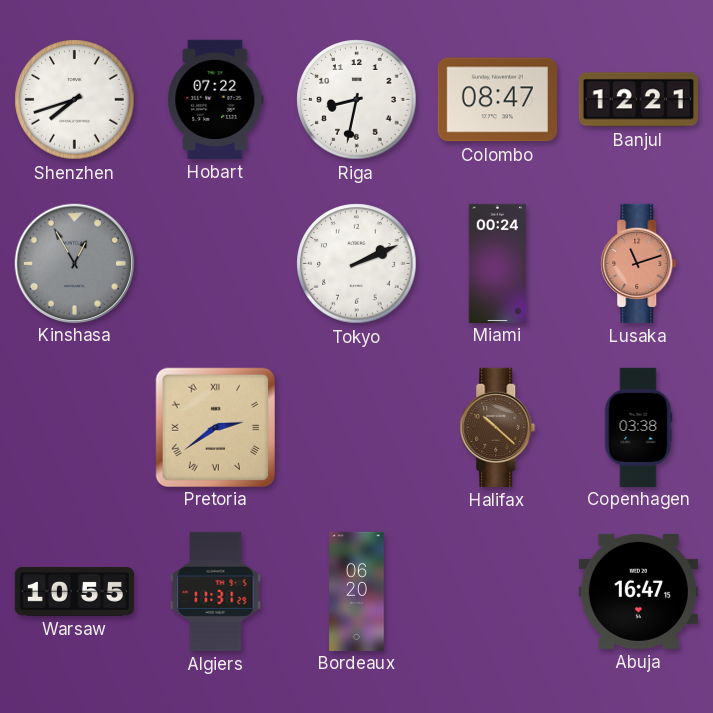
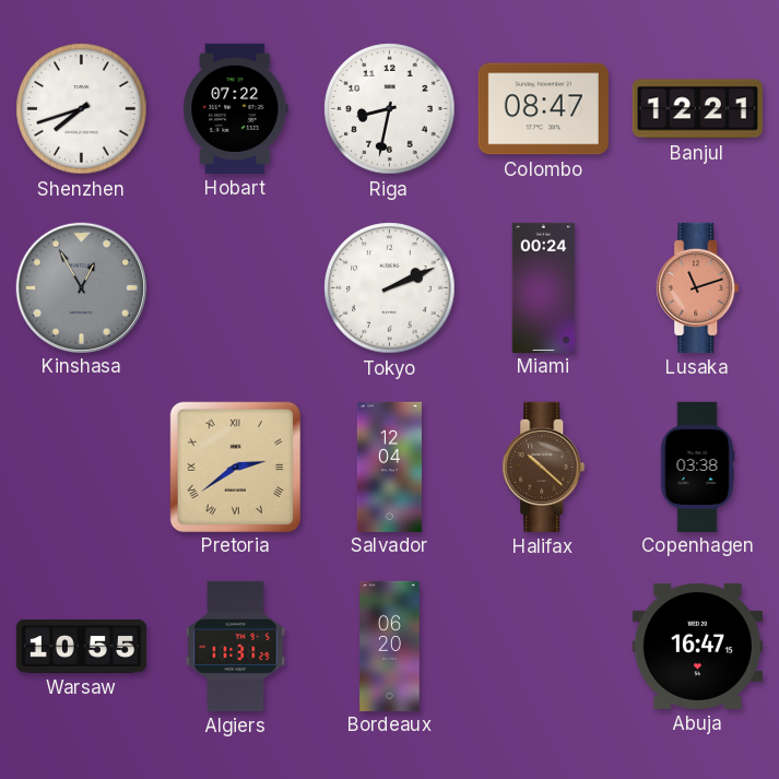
Salvador: none -> 12:04 (389, 467)
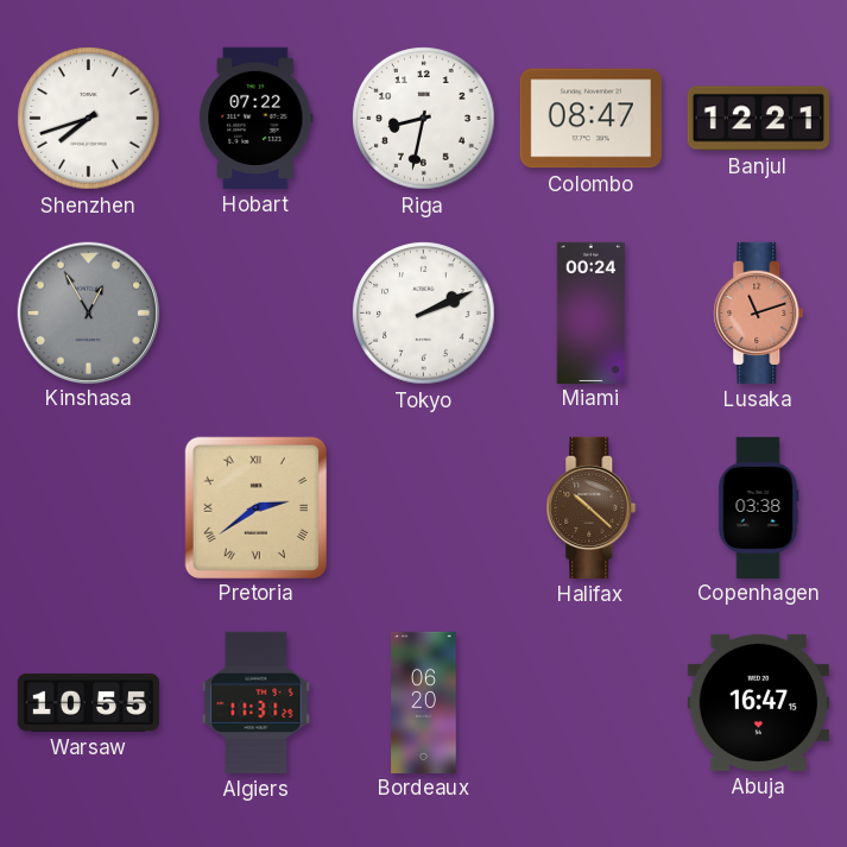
Salvador: 12:04 -> none (389, 467)
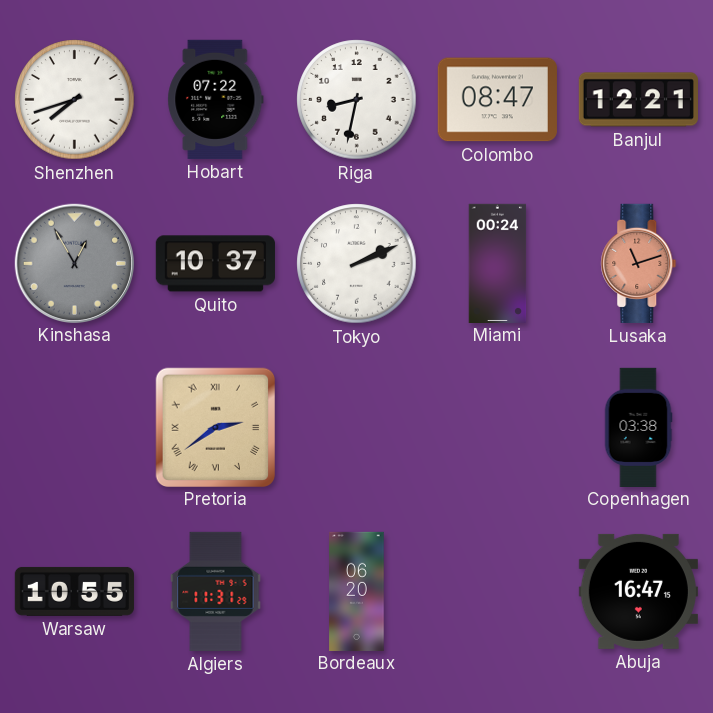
Quito: none -> 10:37 (215, 264)
Halifax: 10:22 -> none (592, 507)
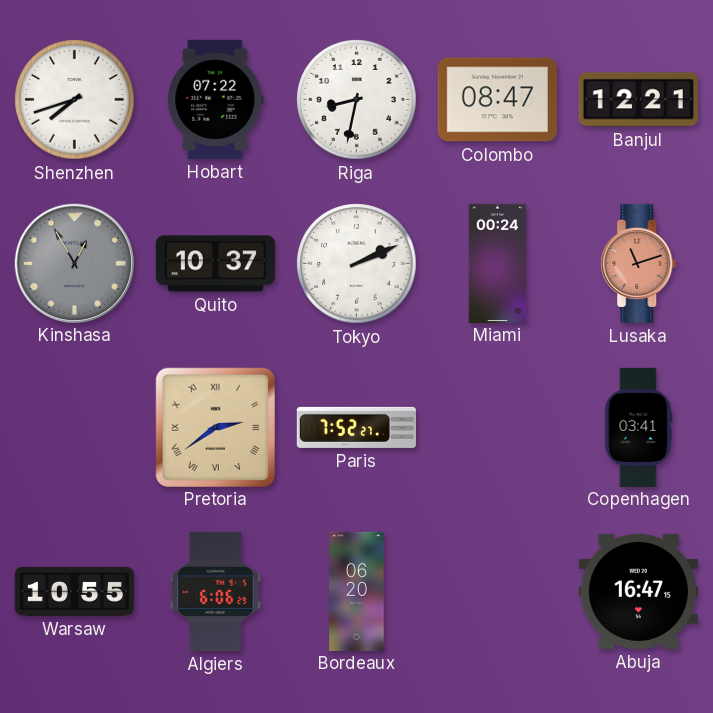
Paris: none -> 7:52 (356, 427)
Copenhagen: 03:38 -> 03:41 (638, 427)
Algiers: 11:31 -> 6:06 (216, 591)
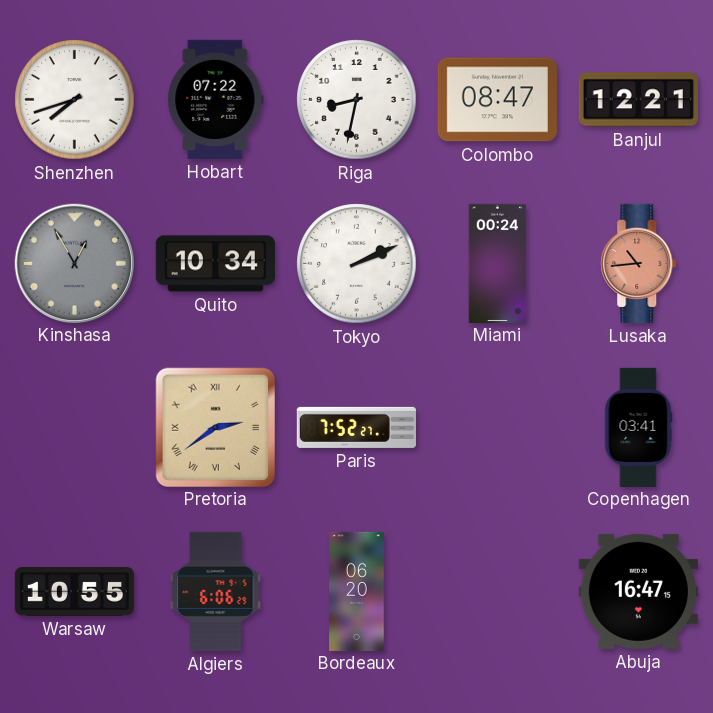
Quito: 10:37 -> 10:34 (215, 264)
Lusaka: 11:12 -> 10:44 (639, 263)
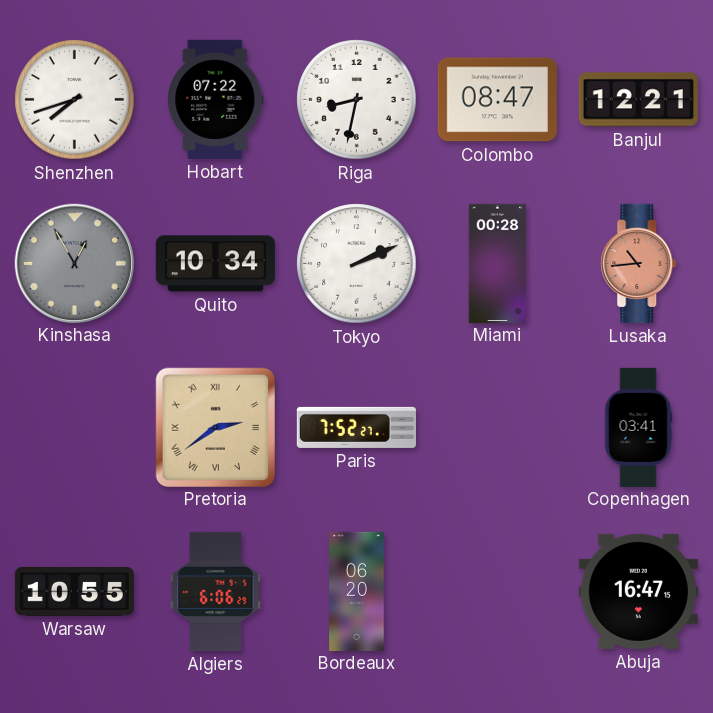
Miami: 00:24 -> 00:28 (498, 263)
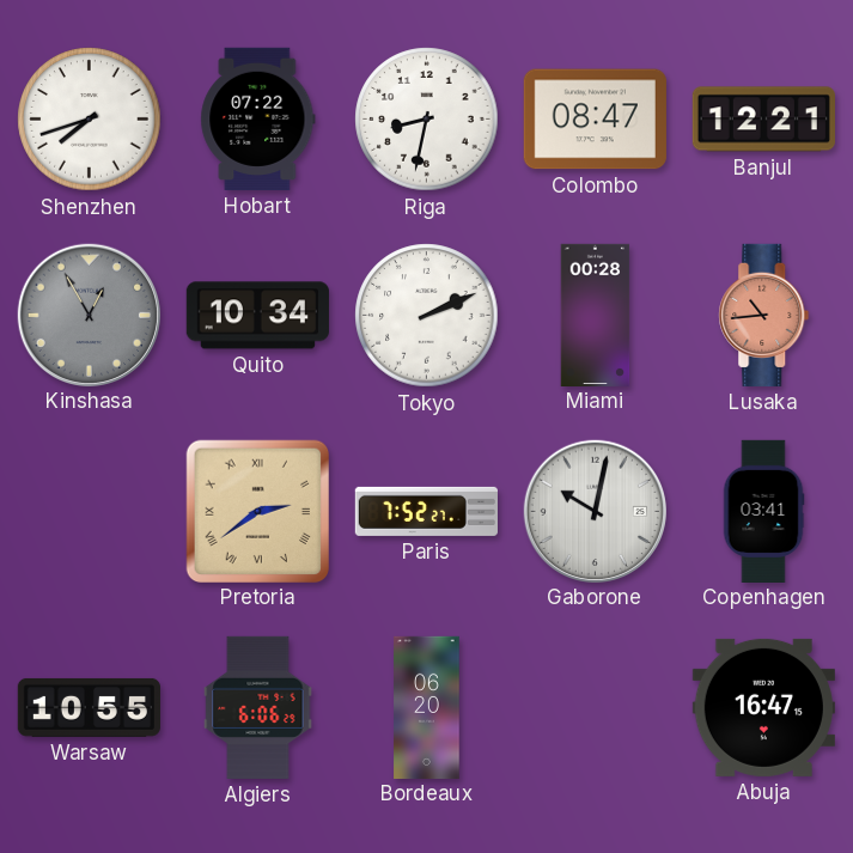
Gaborone: none -> 10:02 (595, 511)
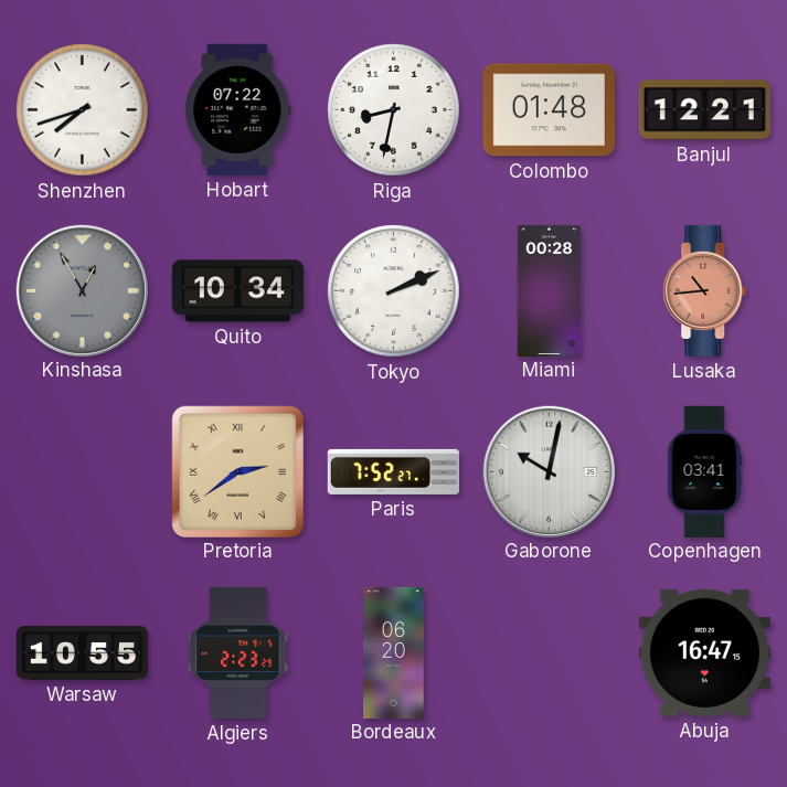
Colombo: 08:47 -> 01:48 (549, 110)
Algiers: 6:06 -> 2:23 (238, 652)
